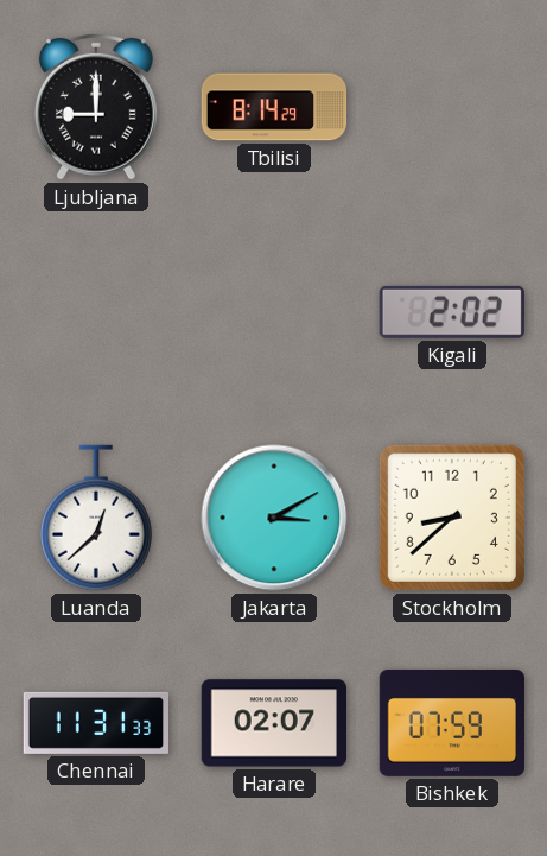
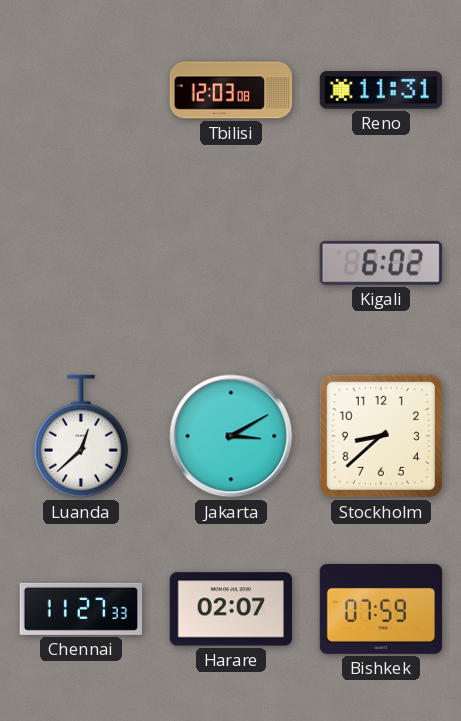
Ljubljana: 9:00 -> none (96, 107)
Tbilisi: 8:14 -> 12:03 (231, 90)
Reno: none -> 11:31 (380, 90)
Kigali: 2:02 -> 6:02 (381, 263)
Chennai: 11:31 -> 11:27 (80, 609)
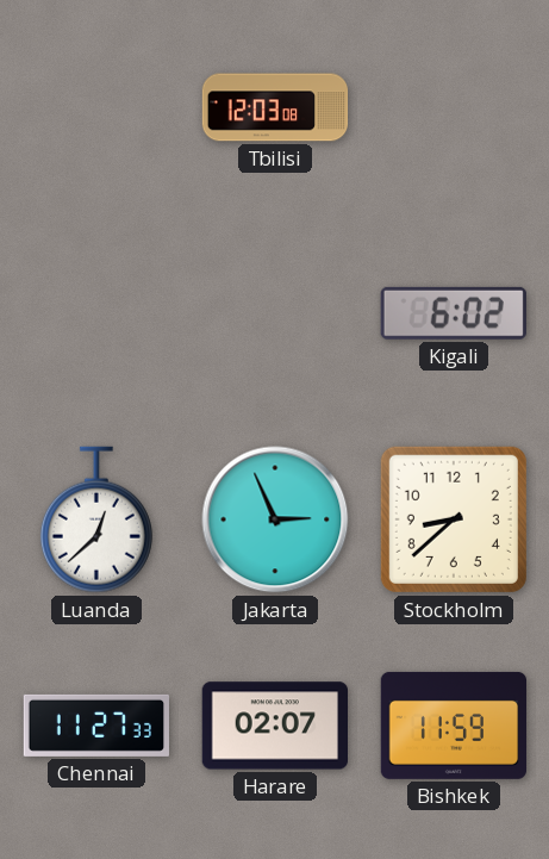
Reno: 11:31 -> none (380, 90)
Jakarta: 3:10 -> 2:56 (275, 519)
Bishkek: 07:59 -> 11:59 (454, 726)
